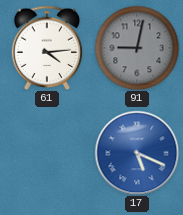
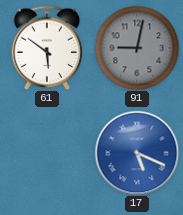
61: 4:14 -> 5:51 (47, 47)
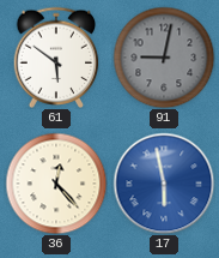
36: none -> 12:23 (56, 184)
17: 5:19 -> 5:58 (164, 184)
